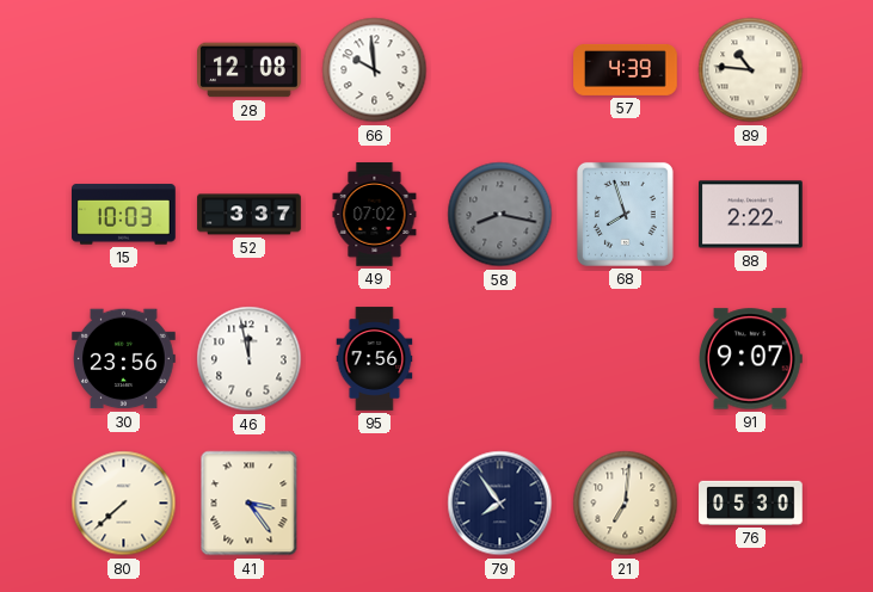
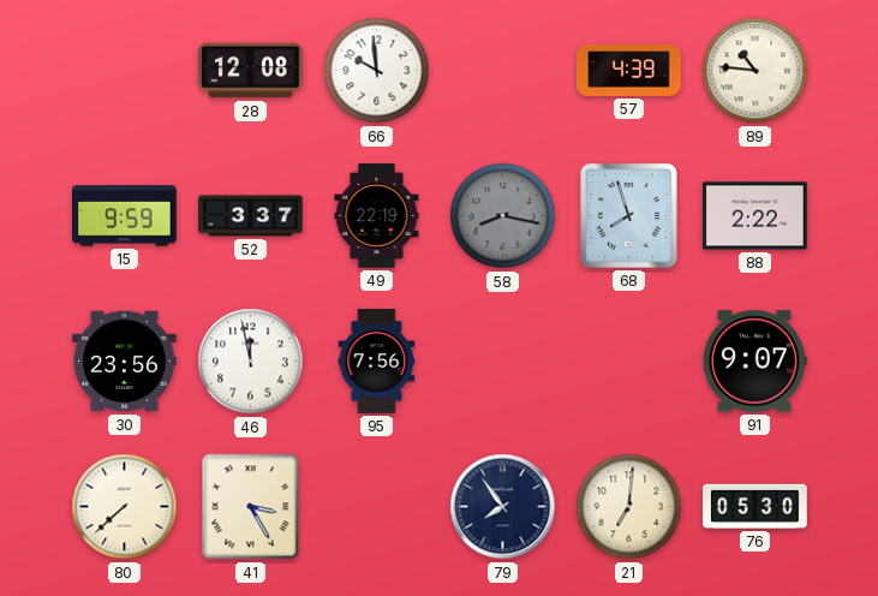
15: 10:03 -> 9:59 (125, 216)
49: 07:02 -> 22:19 (377, 216)
41: 3:24 -> 3:25 (251, 507)
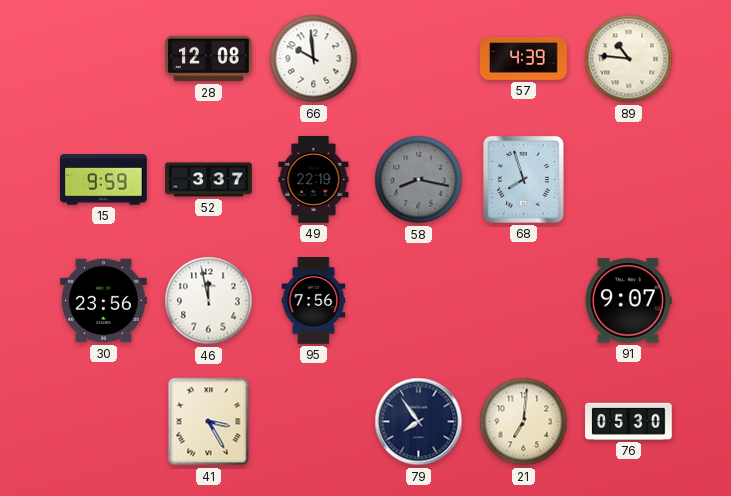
88: 2:22 -> none (755, 216)
80: 7:38 -> none (125, 507)
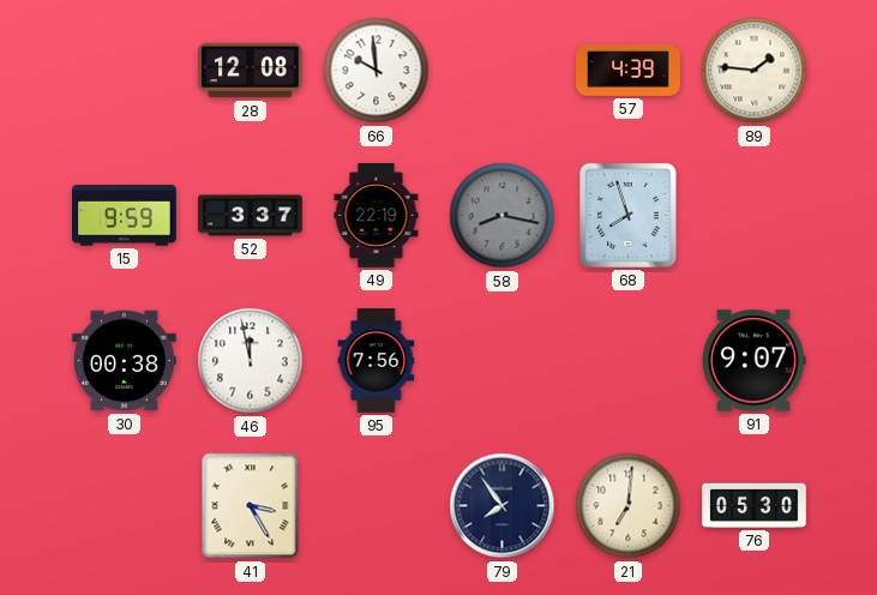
89: 10:46 -> 1:46 (755, 71)
30: 23:56 -> 00:38 (125, 361)
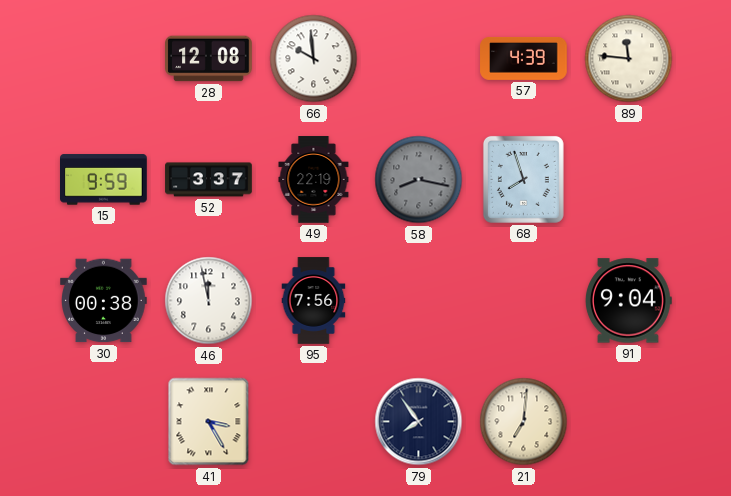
89: 1:46 -> 11:46 (629, 59)
91: 9:07 -> 9:04 (628, 301)
76: 05:30 -> none (755, 505)
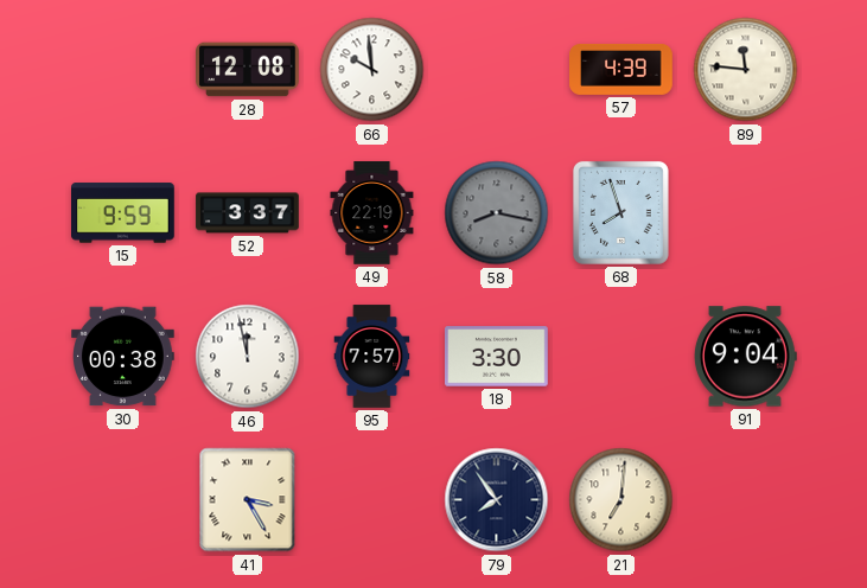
95: 7:56 -> 7:57 (372, 357)
18: none -> 3:30 (497, 357)
